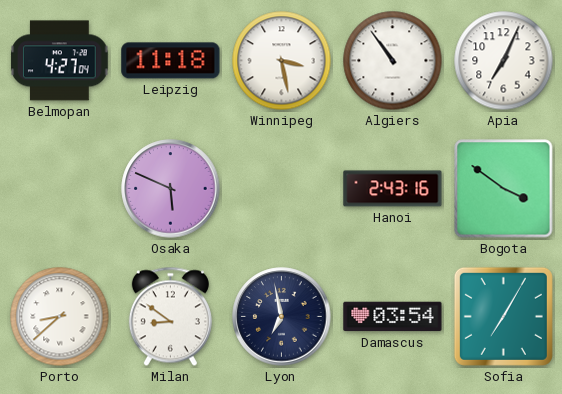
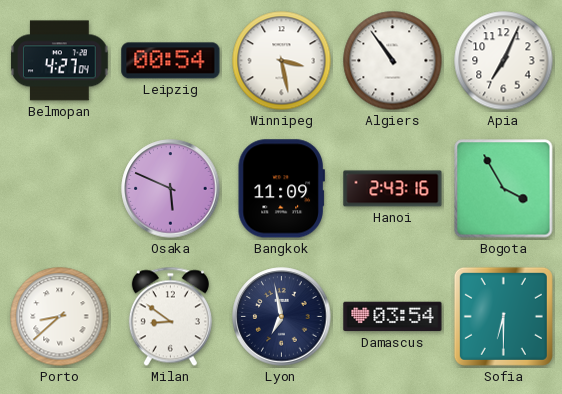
Leipzig: 11:18 -> 00:54 (171, 61)
Bangkok: none -> 11:09 (281, 189)
Bogota: 3:51 -> 3:55 (504, 189)
Sofia: 7:05 -> 6:30 (503, 316)
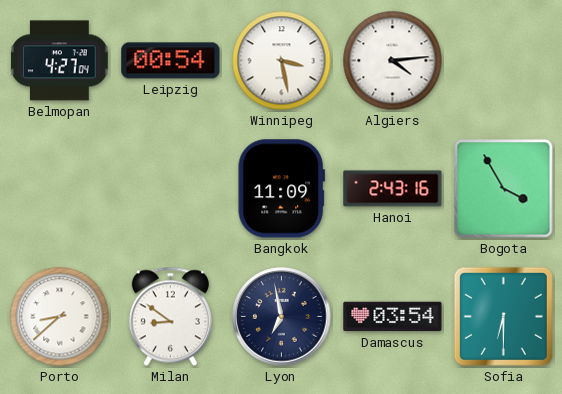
Algiers: 10:54 -> 4:14 (393, 61)
Apia: 7:04 -> none (504, 61)
Osaka: 5:49 -> none (171, 189)
